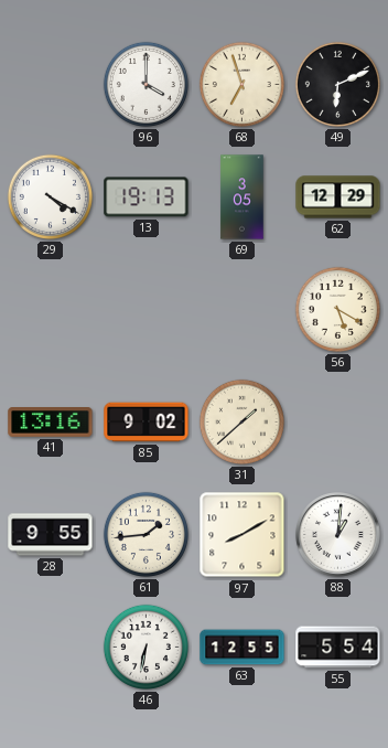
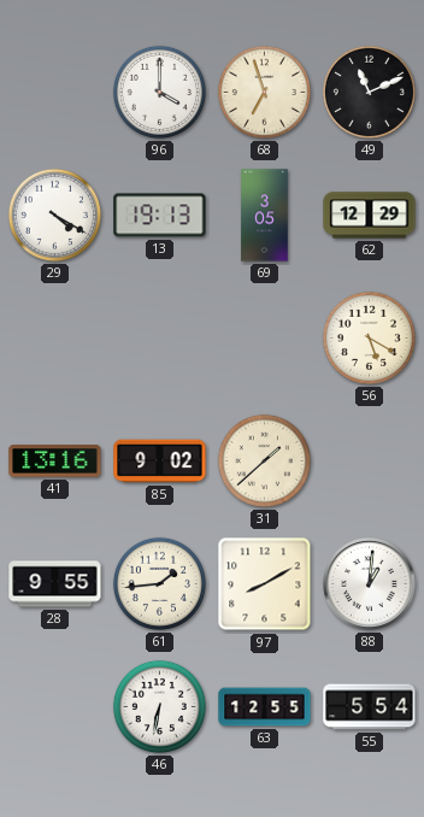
49: 6:11 -> 11:11 (369, 92)
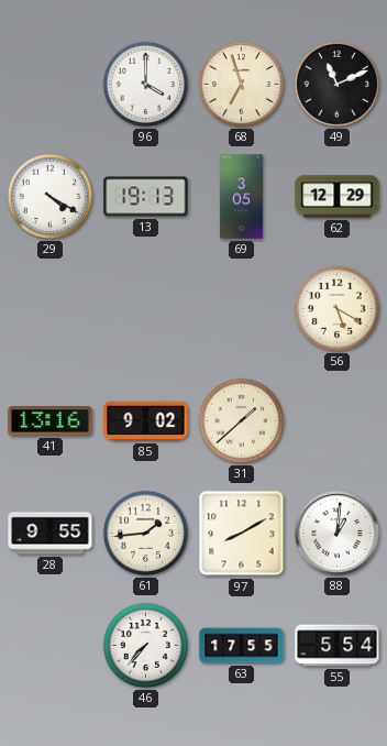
46: 6:32 -> 7:37 (145, 645)
63: 12:55 -> 17:55 (242, 646)
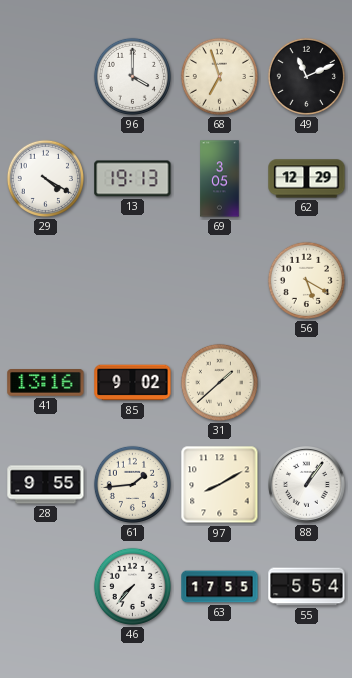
88: 1:01 -> 1:06 (307, 485)
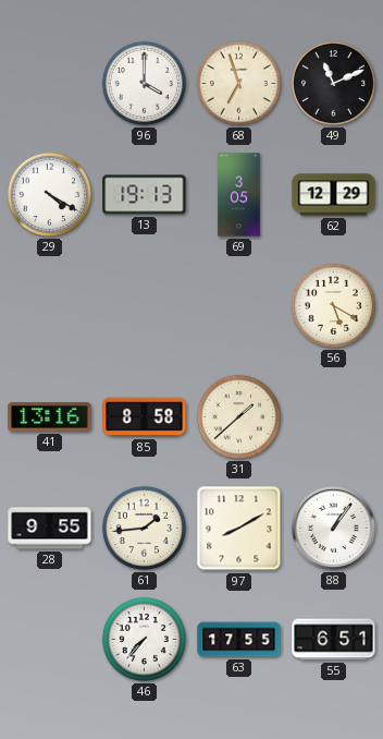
85: 9:02 -> 8:58 (145, 417)
55: 5:54 -> 6:51 (334, 640)
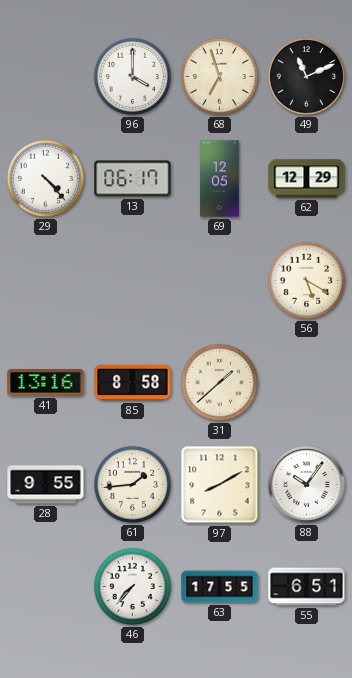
29: 4:20 -> 4:23 (45, 178)
13: 19:13 -> 06:17 (133, 179)
69: 3:05 -> 12:05 (220, 179)
88: 1:06 -> 10:06 (307, 485)
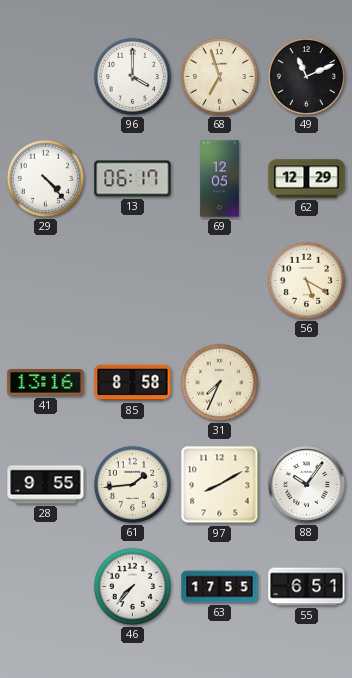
31: 1:38 -> 7:34 (219, 382)
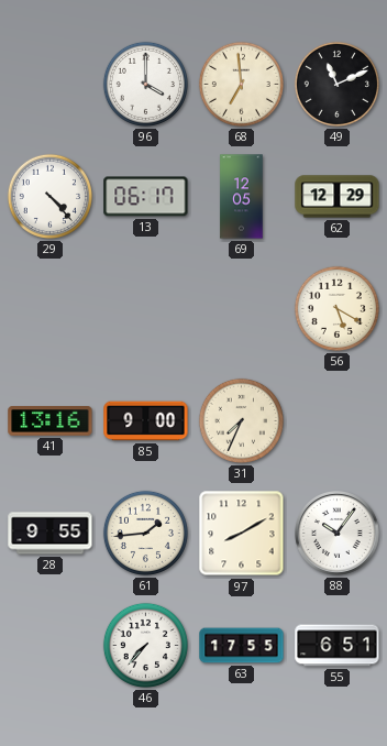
68: 6:57 -> 6:59 (241, 84)
85: 8:58 -> 9:00 (146, 421)
